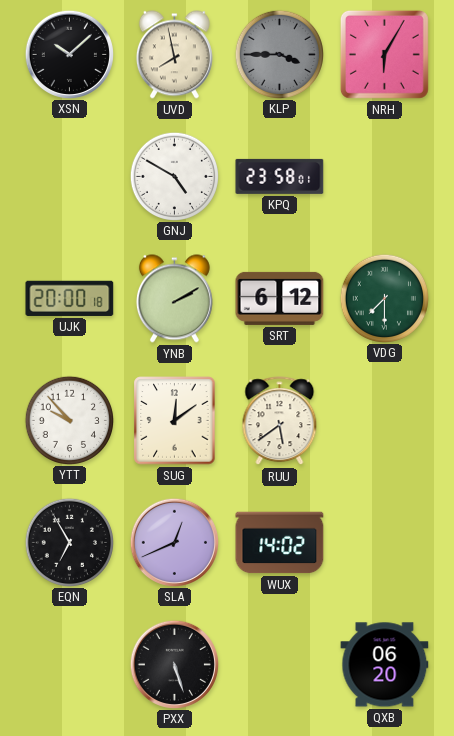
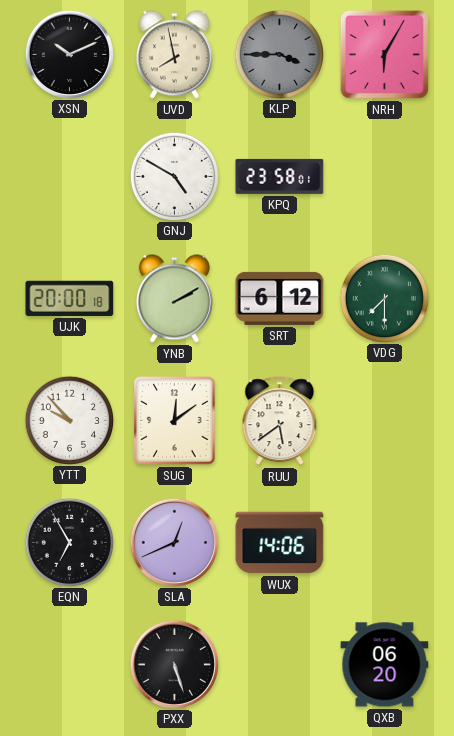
XSN: 10:08 -> 10:11 (69, 54)
WUX: 14:02 -> 14:06 (280, 543)
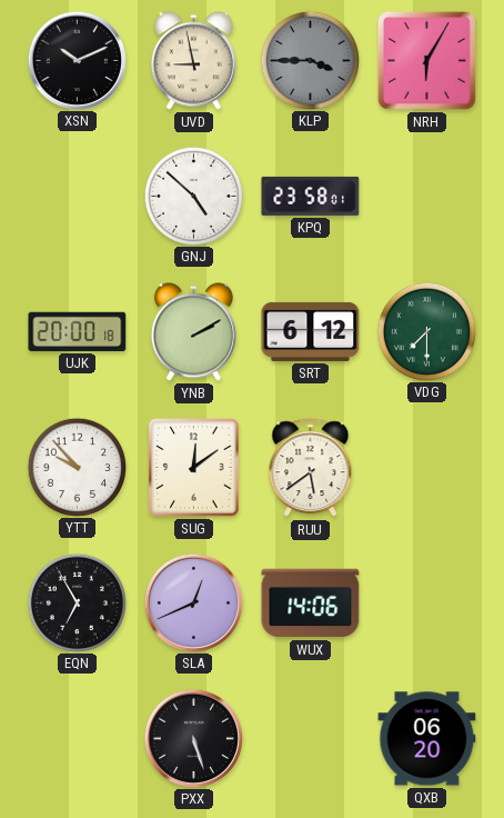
UVD: 7:58 -> 8:58 (193, 61)
GNJ: 4:50 -> 4:52 (193, 196)
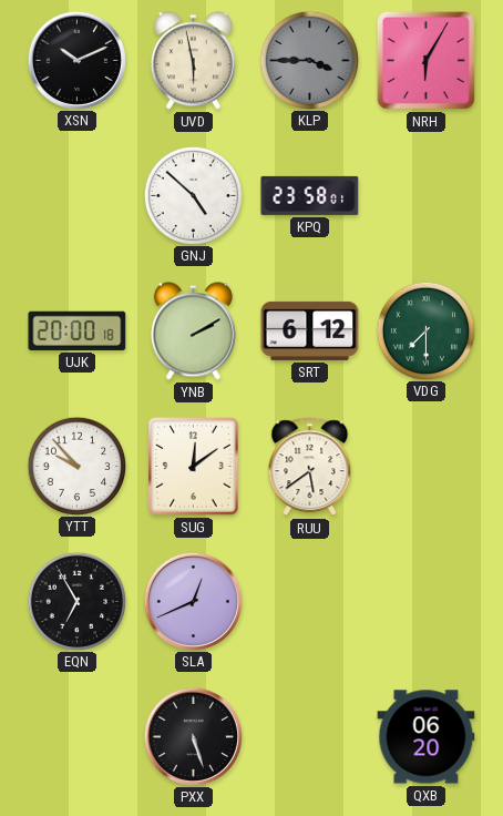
UVD: 8:58 -> 5:58 (193, 61)
WUX: 14:06 -> none (311, 603)
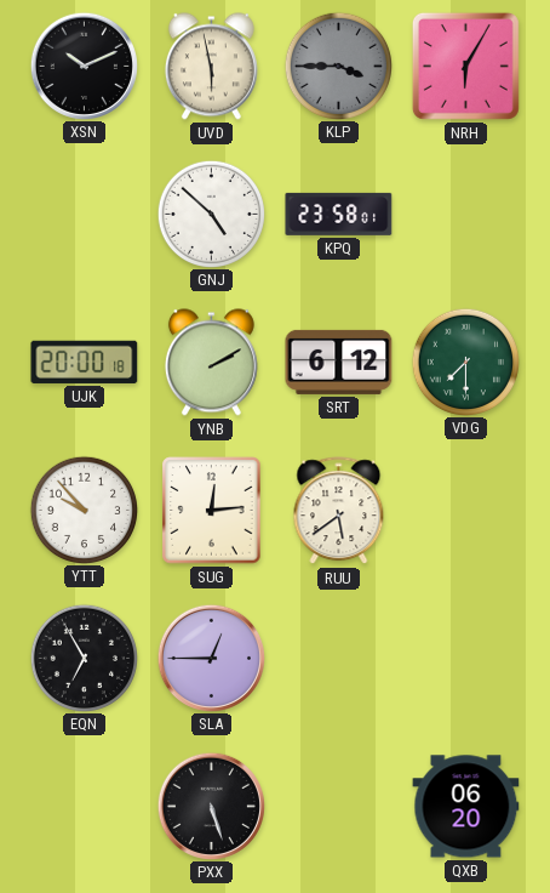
SUG: 12:09 -> 12:14 (212, 511)
SLA: 12:41 -> 12:45 (211, 658)
